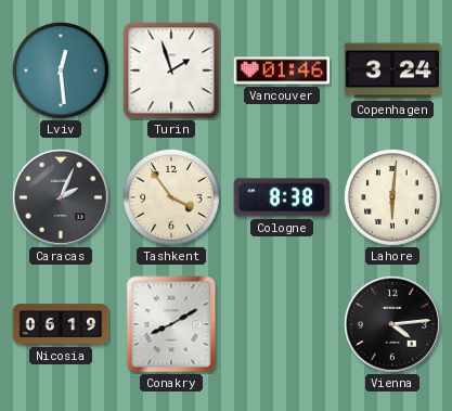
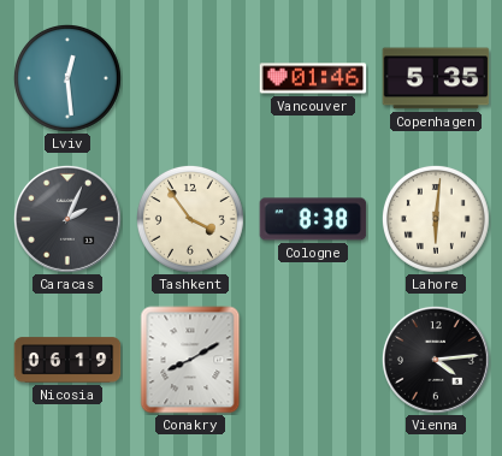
Turin: 1:57 -> none (171, 70)
Copenhagen: 3:24 -> 5:35 (436, 78)
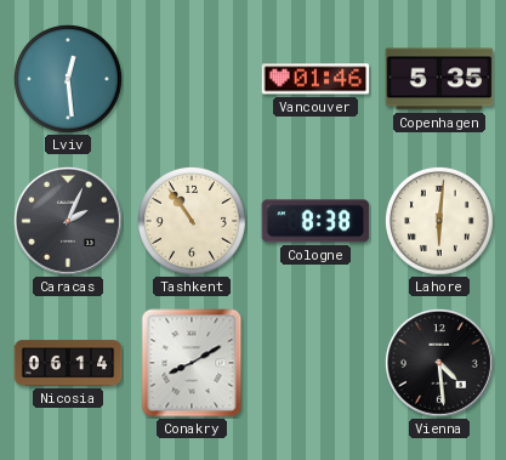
Tashkent: 3:54 -> 10:54 (192, 221)
Nicosia: 06:19 -> 06:14 (68, 363)
Vienna: 4:14 -> 4:29 (439, 363)
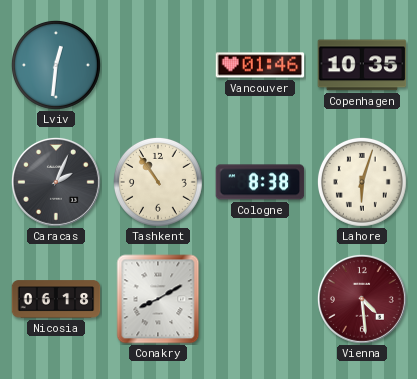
Lviv: 12:29 -> 12:31 (56, 65)
Copenhagen: 5:35 -> 10:35 (362, 65)
Lahore: 6:01 -> 6:03 (362, 182)
Nicosia: 06:14 -> 06:18 (56, 299)
Vienna dial: black -> burgundy (362, 299)
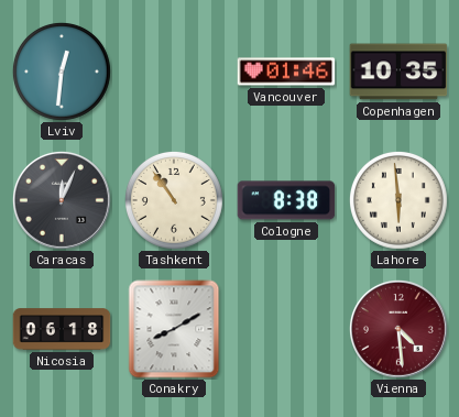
Caracas: 2:04 -> 12:04 (62, 200)
Lahore: 6:03 -> 5:59 (398, 200)
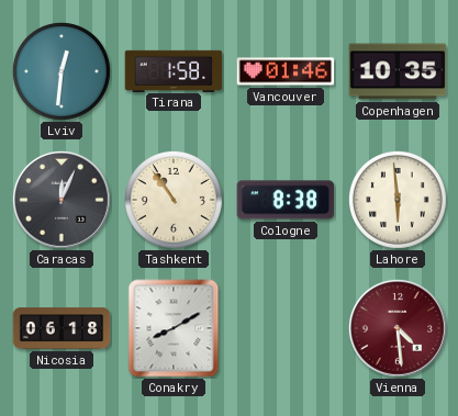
Tirana: none -> 1:58 (174, 70)
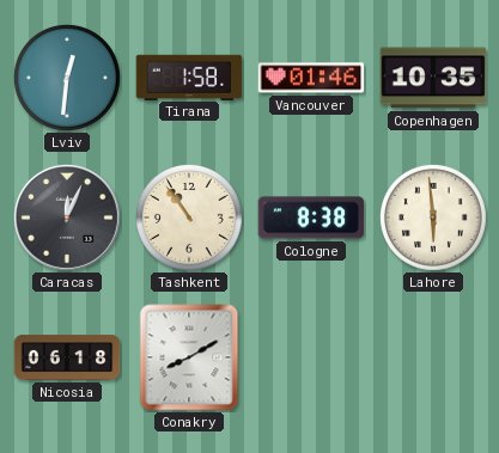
Vienna: 4:29 -> none (398, 328)
